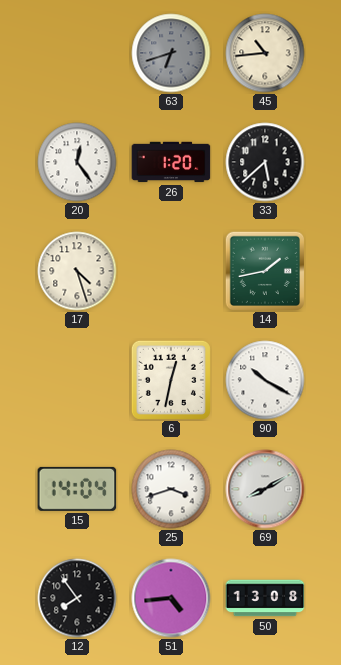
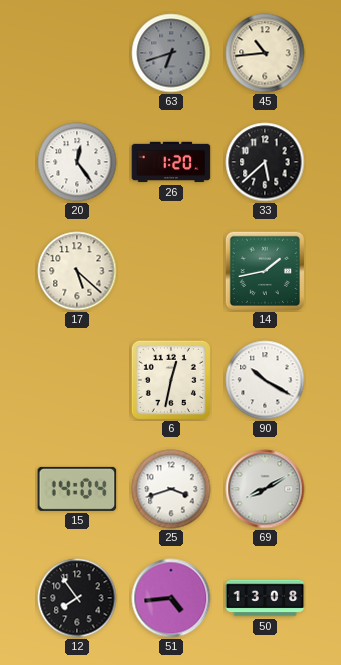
17: 4:27 -> 5:22 (77, 271)
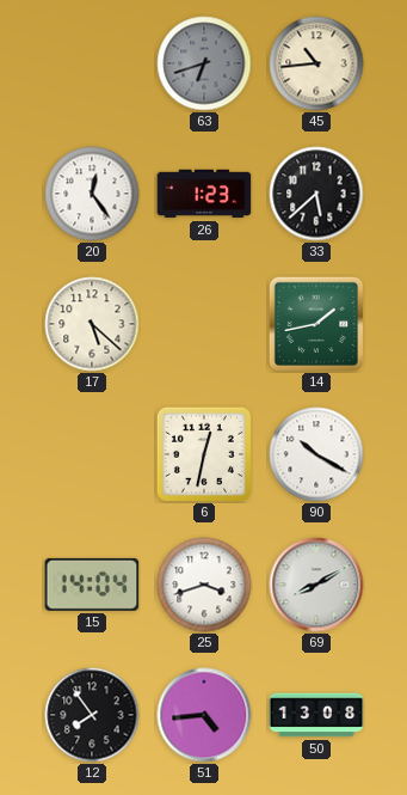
26: 1:20 -> 1:23 (204, 194)
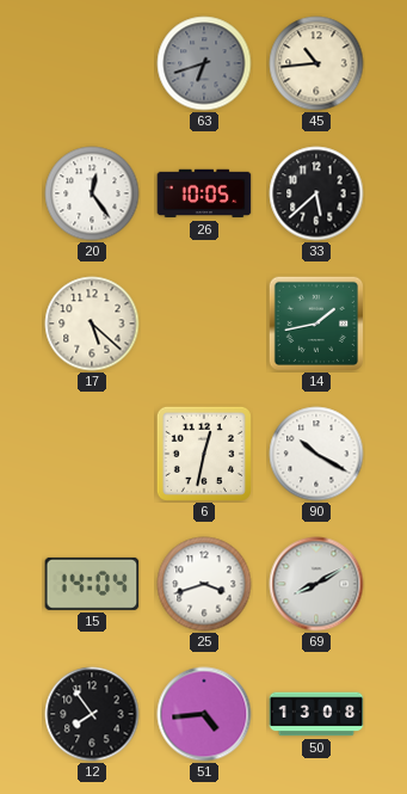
26: 1:23 -> 10:05 (204, 193)
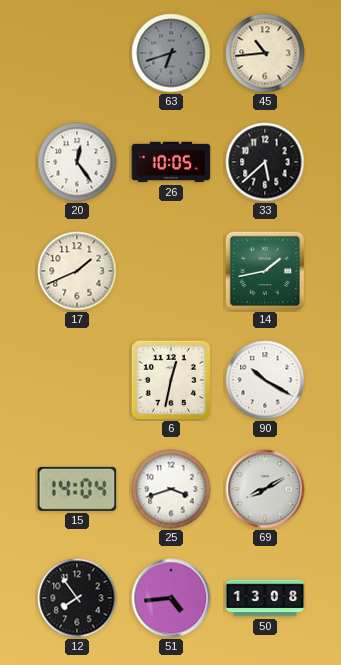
17: 5:22 -> 1:41 (77, 271)
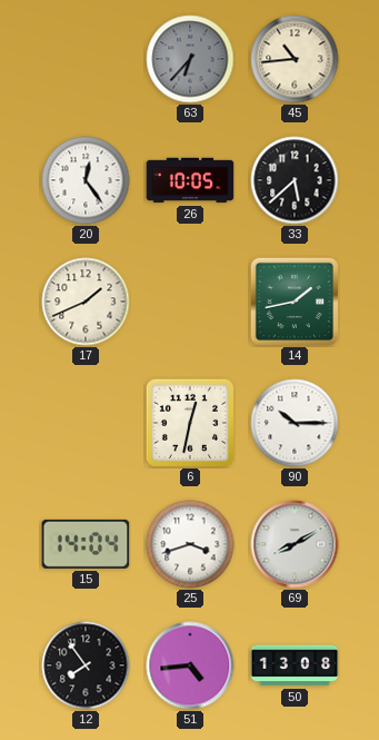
63: 6:42 -> 6:37 (190, 59)
90: 10:20 -> 10:15 (295, 423)
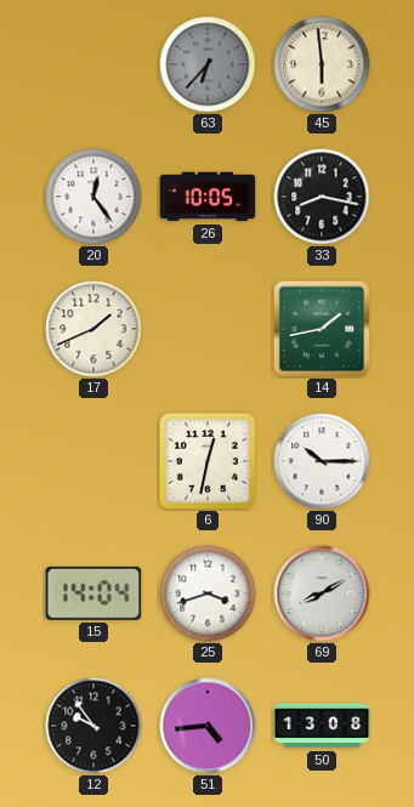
45: 10:44 -> 5:59 (322, 64)
33: 5:38 -> 8:17 (322, 197)
12: 7:54 -> 9:54 (93, 726)
